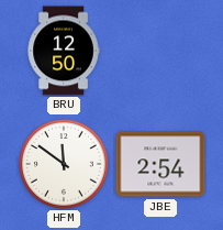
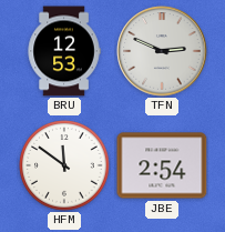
BRU: 12:50 -> 12:53 (64, 51)
TFN: none -> 2:49 (162, 51)
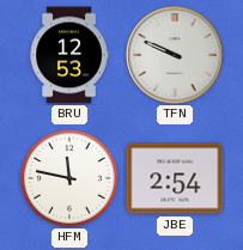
TFN: 2:49 -> 9:49 (175, 55)
HFM: 11:51 -> 11:47 (69, 178)
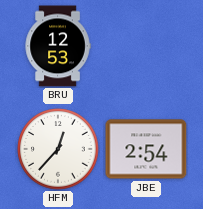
TFN: 9:49 -> none (175, 55)
HFM: 11:47 -> 12:37 (58, 149)
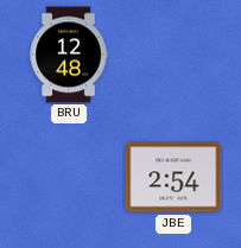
BRU: 12:53 -> 12:48 (69, 55)
HFM: 12:37 -> none (58, 149)
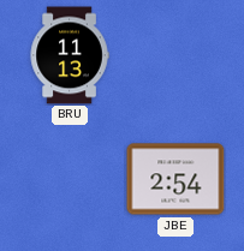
BRU: 12:48 -> 11:13 (70, 55)
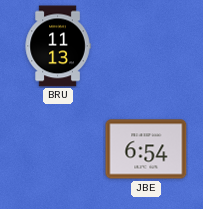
JBE: 2:54 -> 6:54 (146, 149)
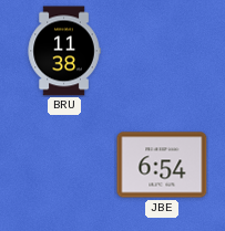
BRU: 11:13 -> 11:38 (64, 51)
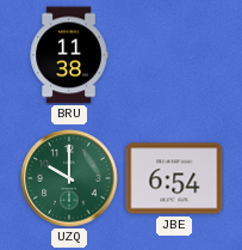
UZQ: none -> 10:00 (69, 178)
